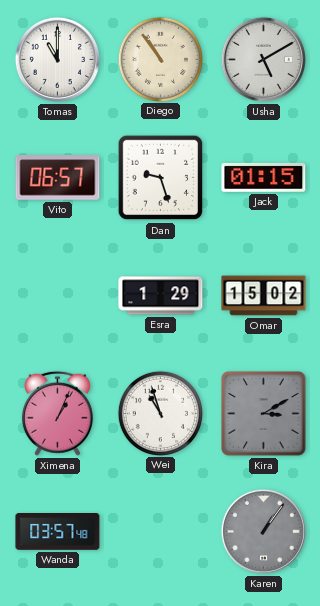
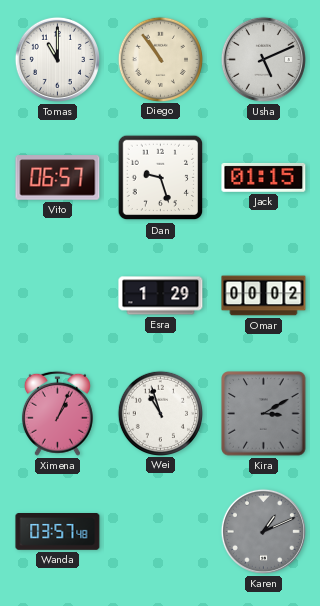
Usha: 5:10 -> 5:11 (263, 59)
Omar: 15:02 -> 00:02 (264, 296)
Karen: 1:06 -> 1:11 (263, 531)
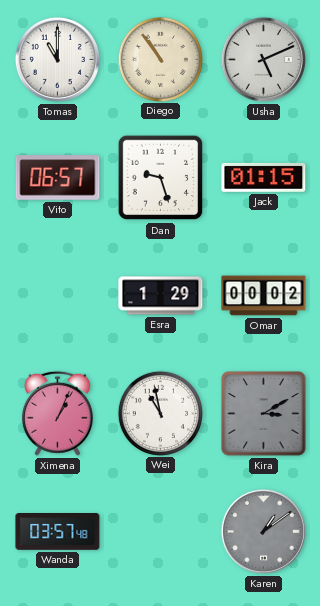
Wei: 10:57 -> 10:58 (160, 413)
Karen: 1:11 -> 1:09 (263, 531)
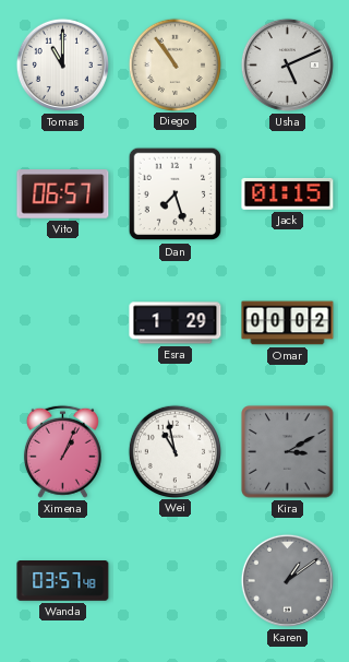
Dan: 9:27 -> 7:27 (176, 194)
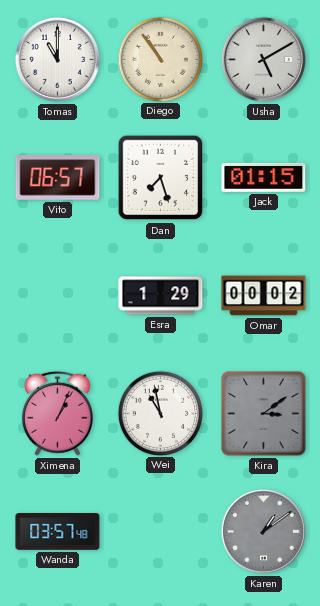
Usha: 5:11 -> 5:10 (263, 59)
Kira: 3:10 -> 3:09 (264, 414)
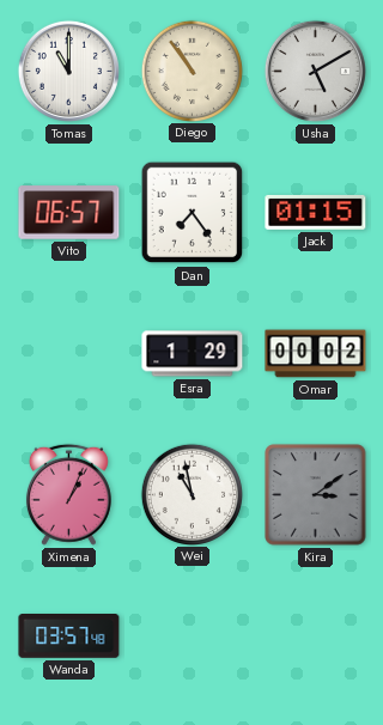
Dan: 7:27 -> 7:24 (193, 213)
Karen: 1:09 -> none (263, 531)
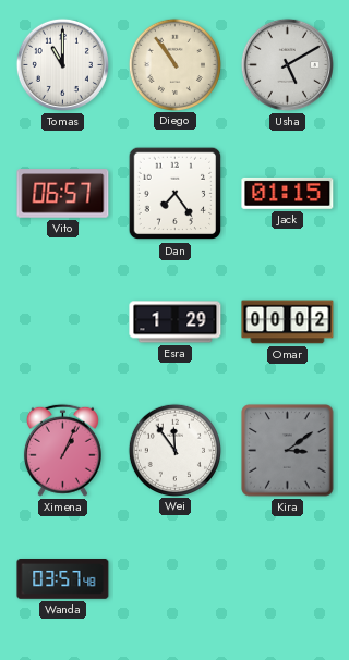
Wei: 10:58 -> 11:54 (174, 450)
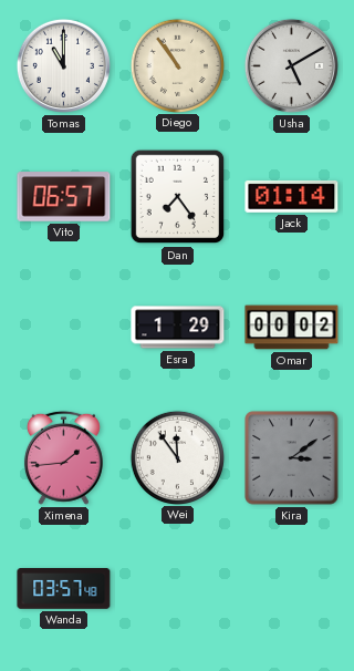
Jack: 01:15 -> 01:14 (292, 196)
Ximena: 1:04 -> 1:44 (63, 457)
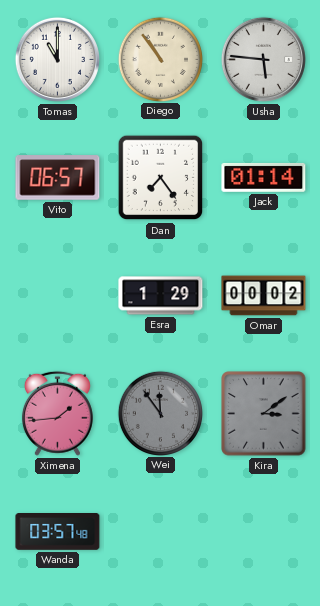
Usha: 5:10 -> 5:46 (263, 59)
Wei dial: white -> grey (160, 413)
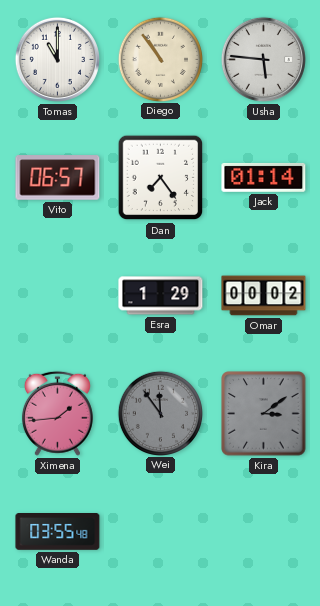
Wanda: 03:57 -> 03:55 (58, 532)
